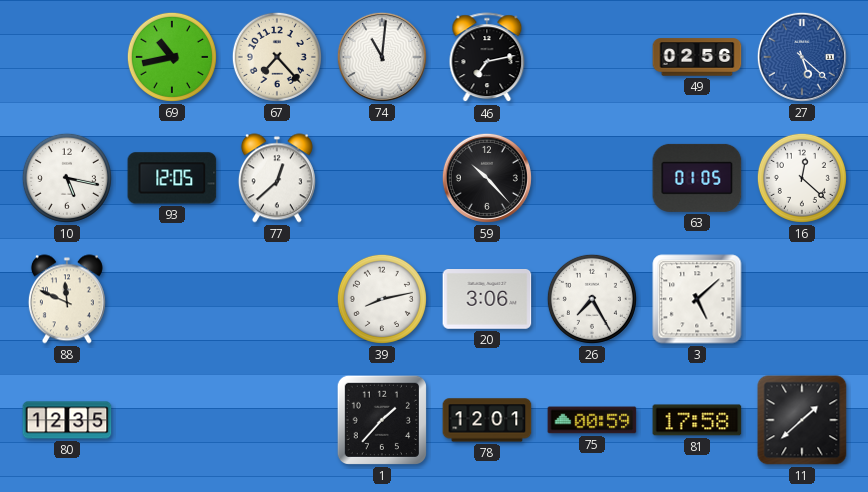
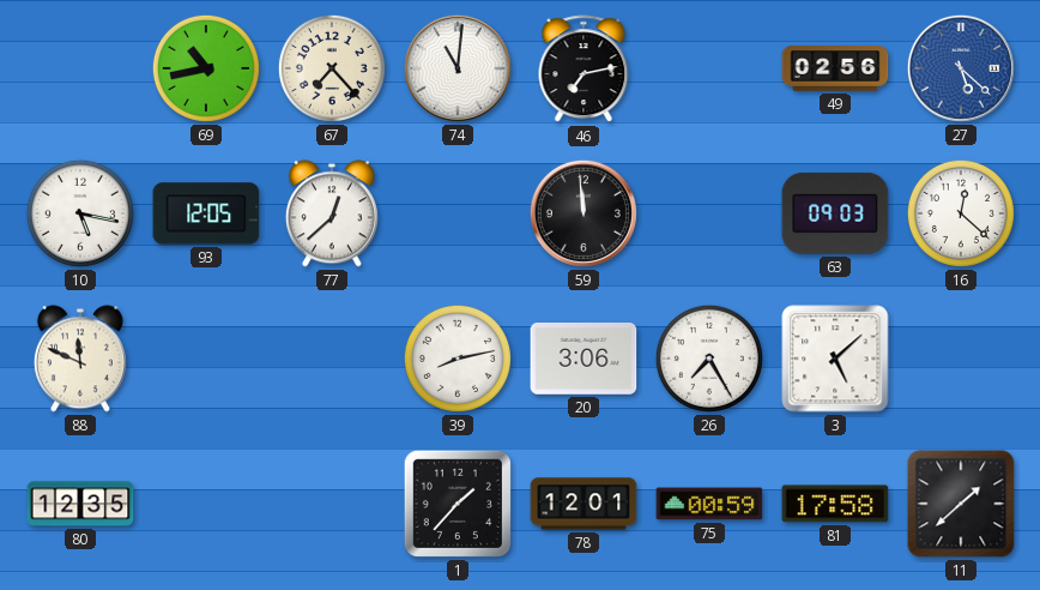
59: 10:23 -> 11:59 (584, 213)
63: 01:05 -> 09:03 (835, 213)
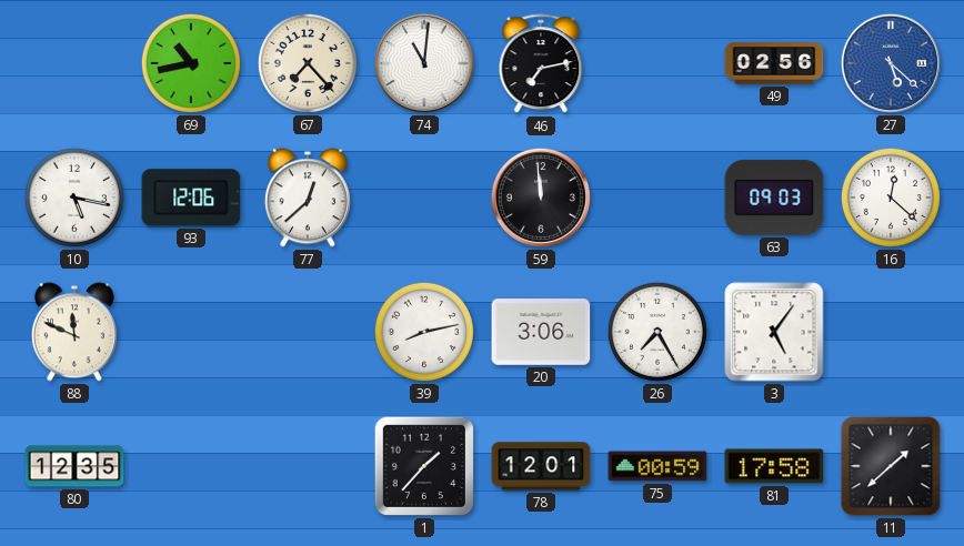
93: 12:05 -> 12:06 (191, 198)
3: 5:08 -> 5:06 (774, 332)
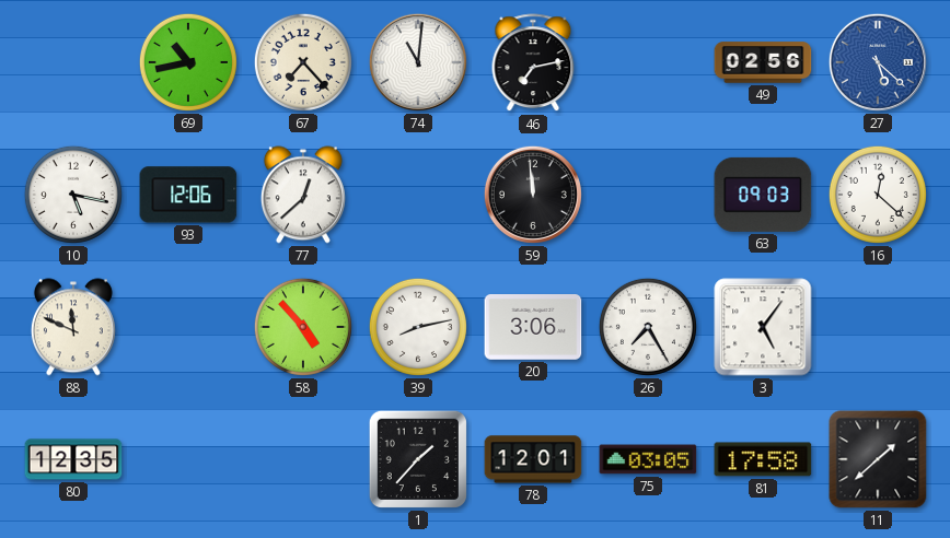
58: none -> 4:53 (303, 327)
75: 00:59 -> 03:05 (648, 459)
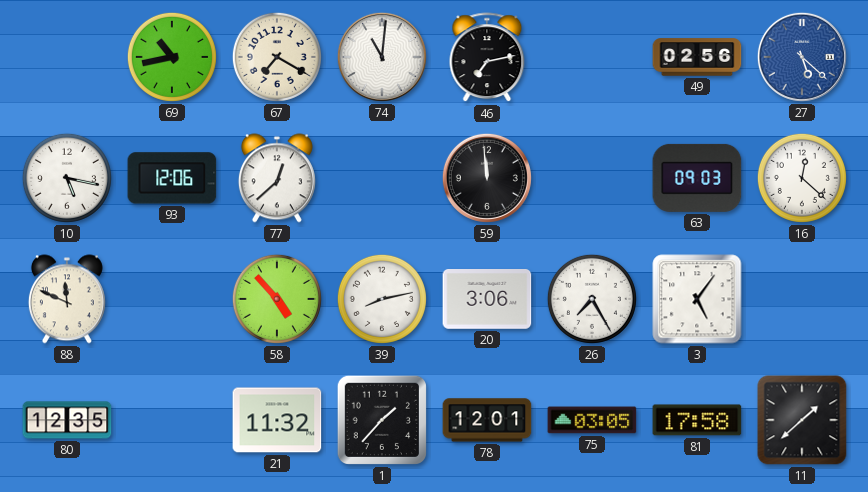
67: 7:23 -> 7:20 (277, 57)
21: none -> 11:32 (277, 420)
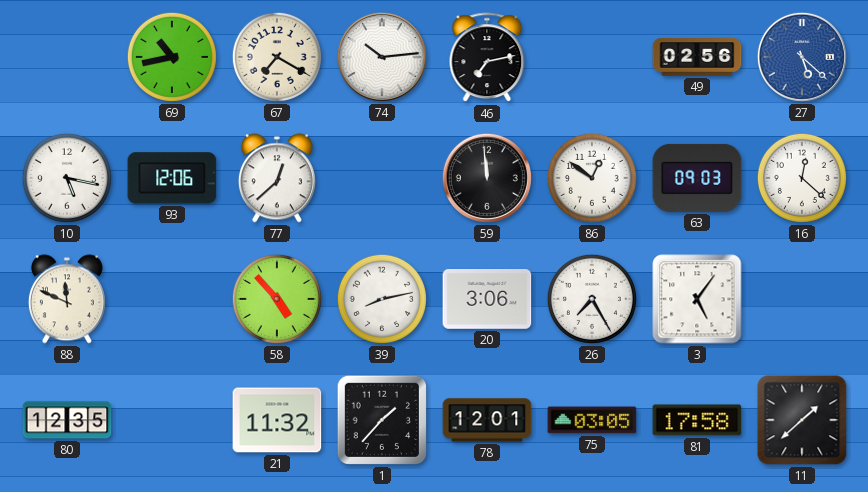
74: 11:01 -> 10:14 (382, 57)
86: none -> 12:51 (592, 178)
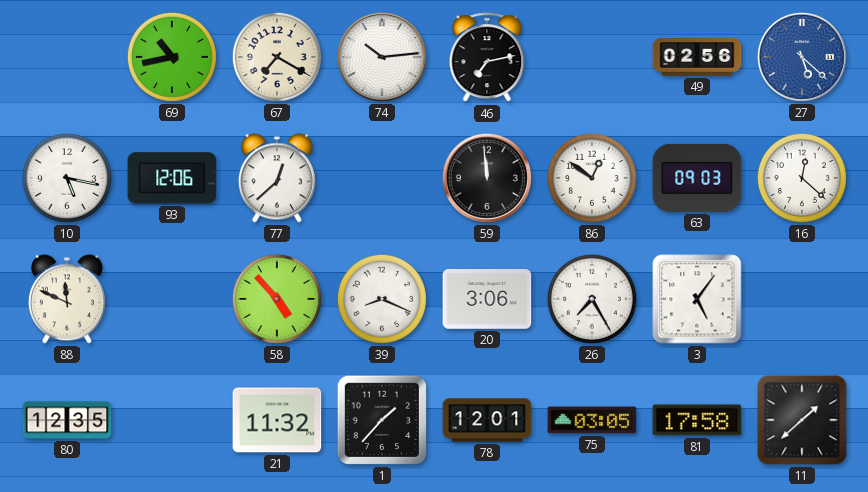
39: 8:13 -> 8:19 (382, 299)
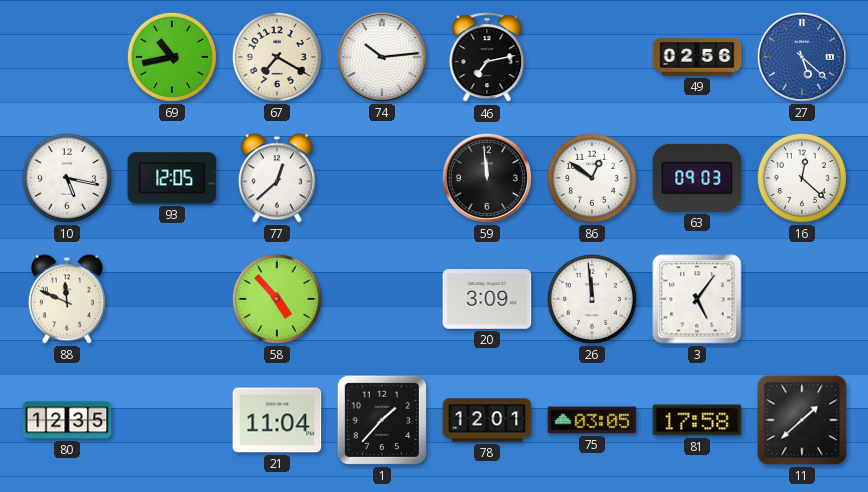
93: 12:06 -> 12:05 (172, 178)
39: 8:19 -> none (382, 299)
20: 3:06 -> 3:09 (487, 300)
26: 7:25 -> 11:59 (592, 299)
21: 11:32 -> 11:04 (277, 420)
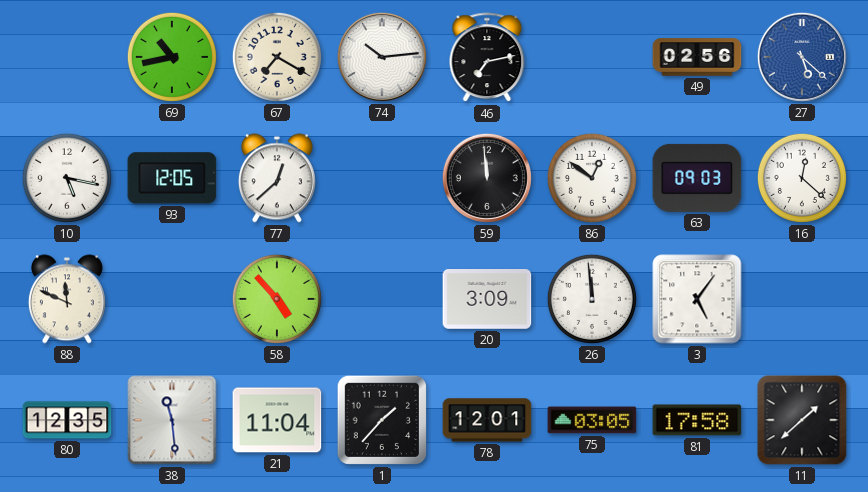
38: none -> 11:29 (172, 420)
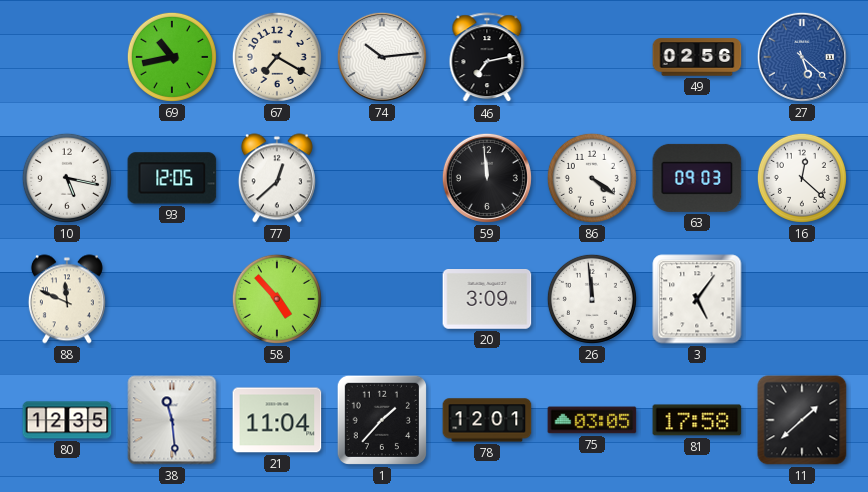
86: 12:51 -> 4:21 (592, 178)
